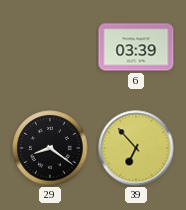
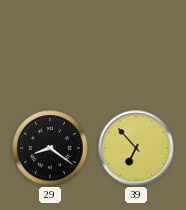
6: 03:39 -> none (136, 47)
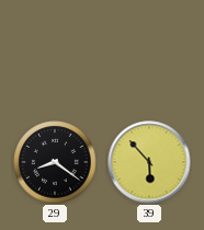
39: 6:53 -> 5:53 (149, 162)
